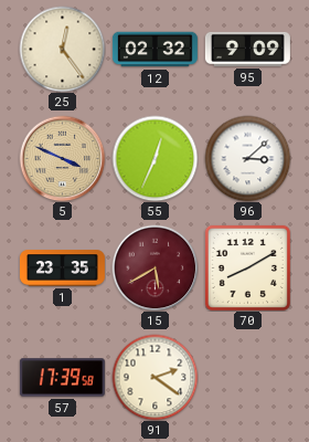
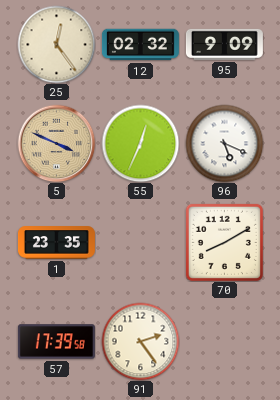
96: 3:08 -> 5:19 (224, 143)
15: 5:40 -> none (154, 267)
91: 2:21 -> 2:24 (140, 341)
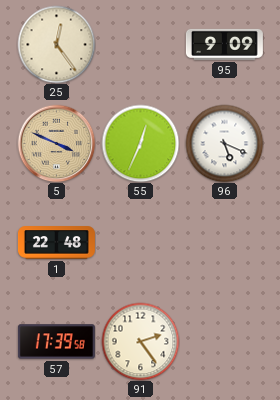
12: 02:32 -> none (140, 45)
1: 23:35 -> 22:48 (56, 243)
70: 8:10 -> none (224, 242)
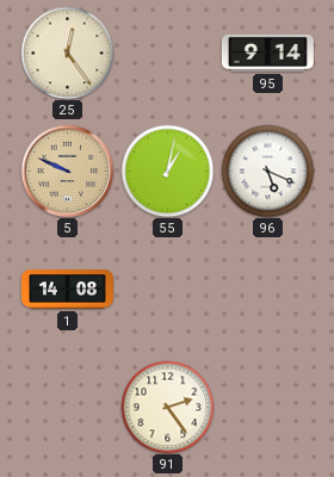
95: 9:09 -> 9:14 (267, 52)
5: 3:49 -> 9:49 (67, 171)
55: 12:34 -> 1:02 (167, 171)
1: 22:48 -> 14:08 (67, 290)
57: 17:39 -> none (56, 342)
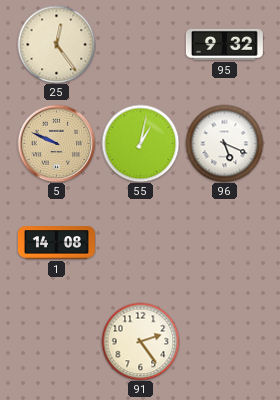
95: 9:14 -> 9:32 (224, 44)
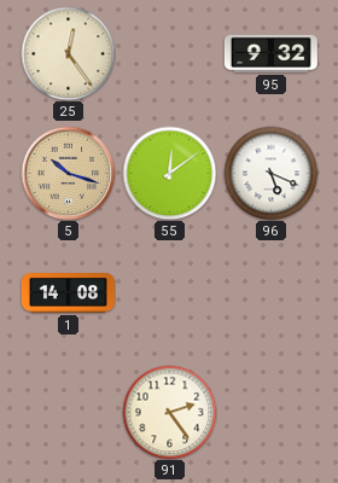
5: 9:49 -> 10:18 (68, 173)
55: 1:02 -> 12:09 (169, 173)
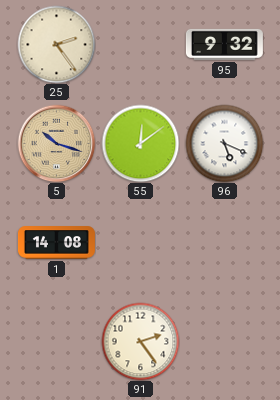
25: 12:24 -> 2:24 (56, 44)
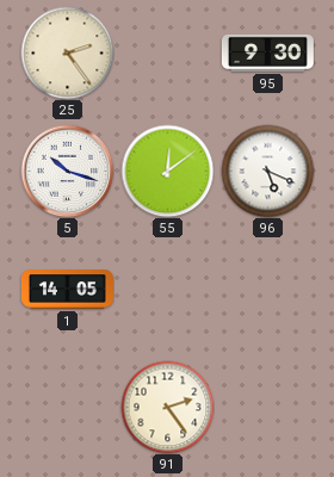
95: 9:32 -> 9:30 (267, 52)
5 dial: champagne -> white (67, 171)
1: 14:08 -> 14:05 (67, 290)
